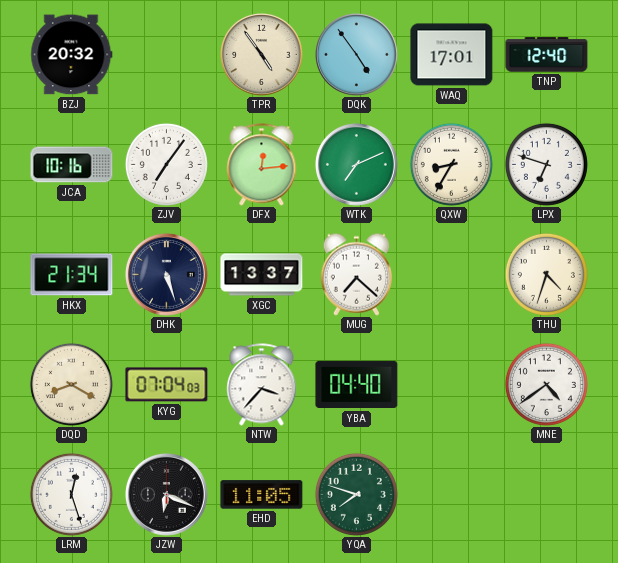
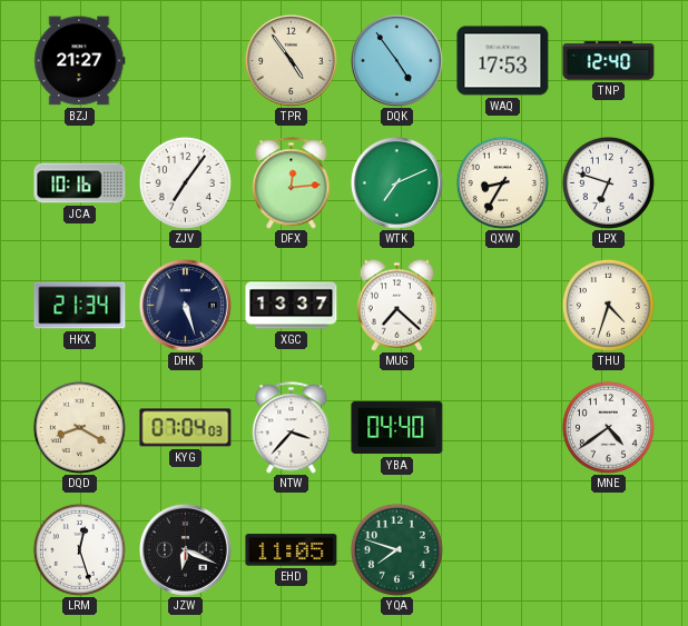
BZJ: 20:32 -> 21:27 (80, 61)
WAQ: 17:01 -> 17:53 (503, 61)
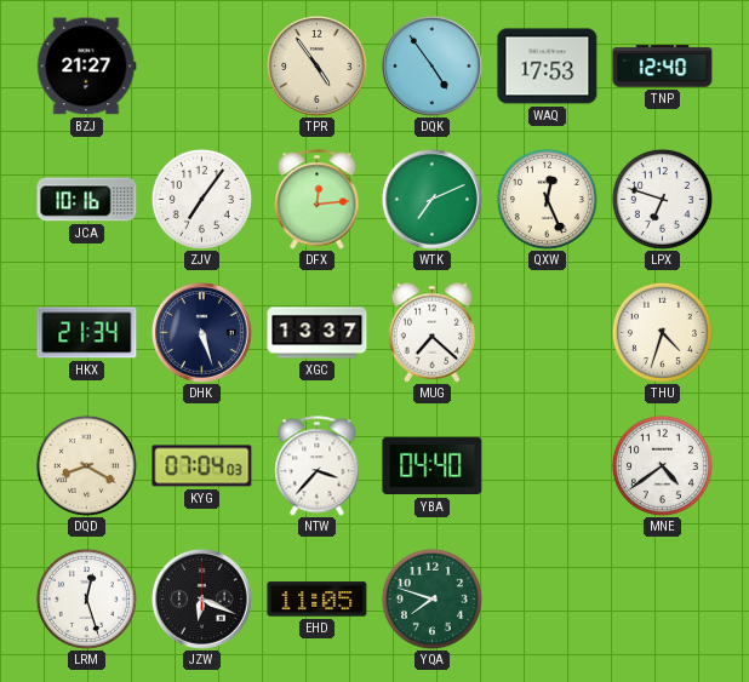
QXW: 8:35 -> 12:26 (547, 199)
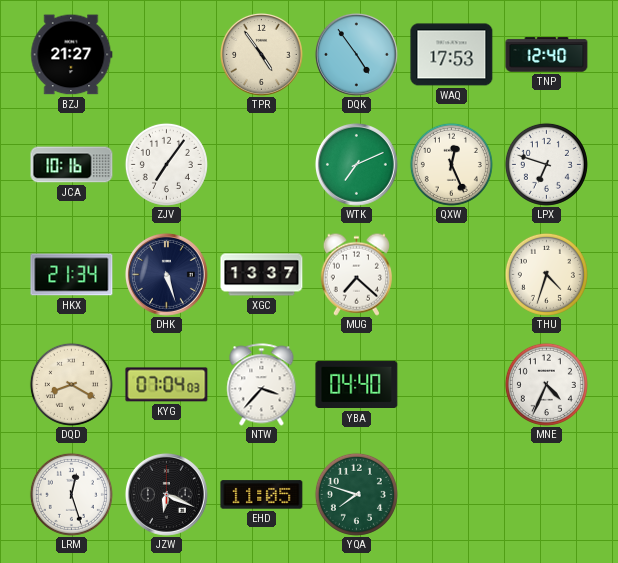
DFX: 12:14 -> none (318, 200)
MNE: 4:39 -> 4:34 (546, 384)
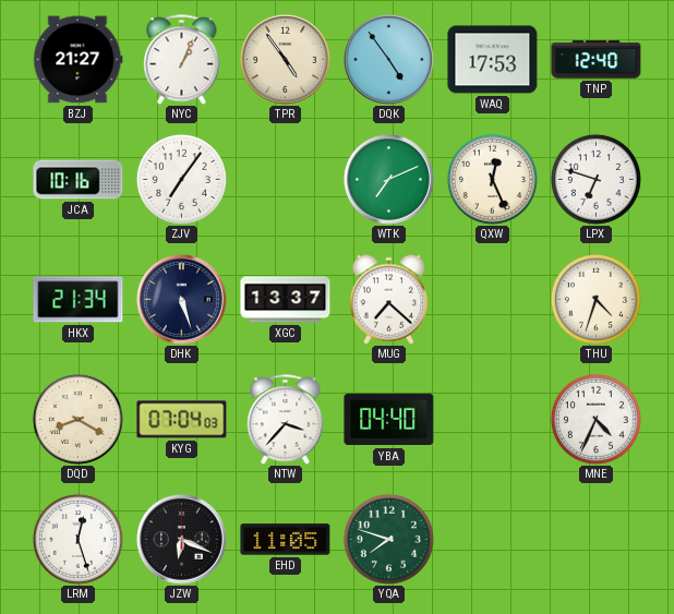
NYC: none -> 1:04 (182, 60)
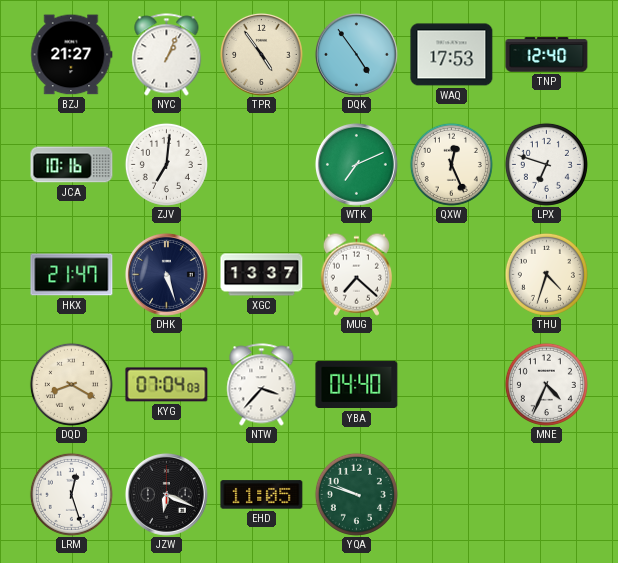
ZJV: 7:06 -> 7:01 (166, 164)
HKX: 21:34 -> 21:47 (72, 275)
YQA: 7:48 -> 9:48 (356, 494)
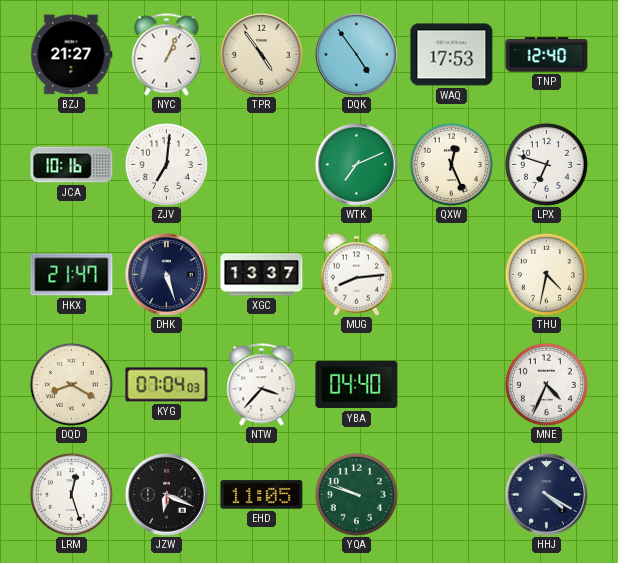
MUG: 7:22 -> 8:14 (356, 274)
THU: 4:33 -> 4:32 (546, 274)
HHJ: none -> 4:20 (547, 495)
